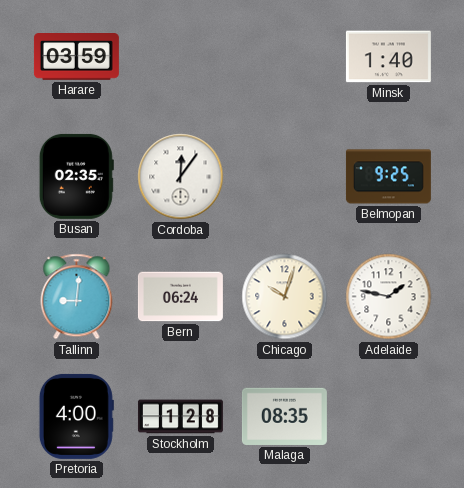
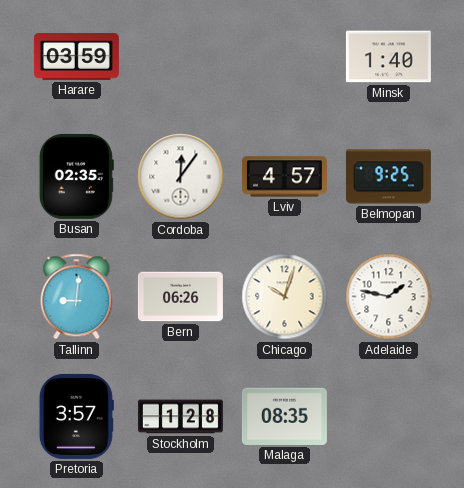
Lviv: none -> 4:57 (284, 177)
Bern: 06:24 -> 06:26 (180, 297)
Pretoria: 4:00 -> 3:57 (76, 416)
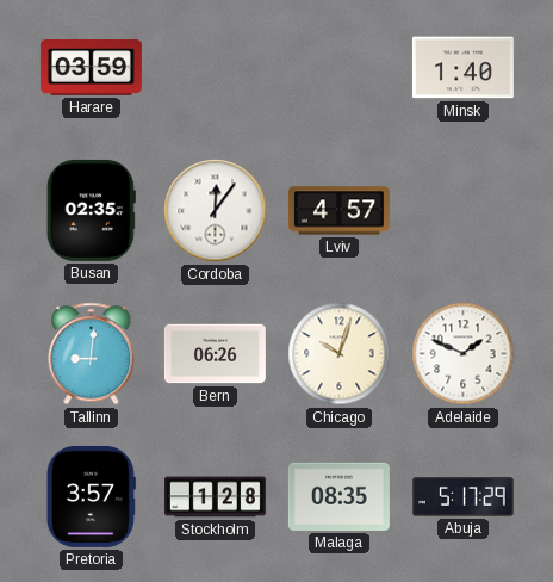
Belmopan: 9:25 -> none (388, 177)
Adelaide: 1:47 -> 1:49 (464, 354)
Abuja: none -> 5:17 (462, 497)
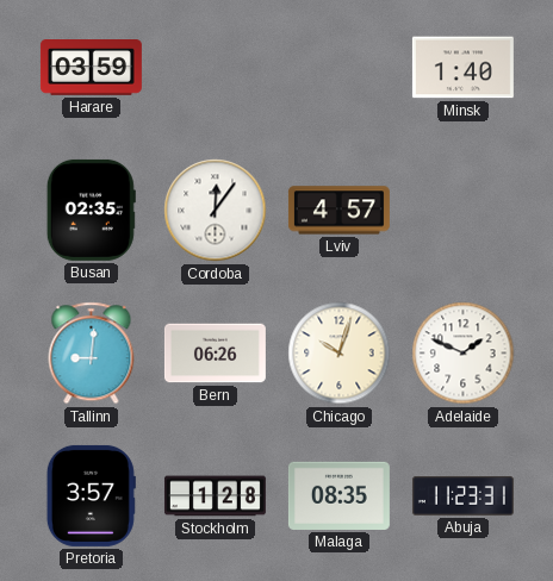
Abuja: 5:17 -> 11:23 (462, 496)
